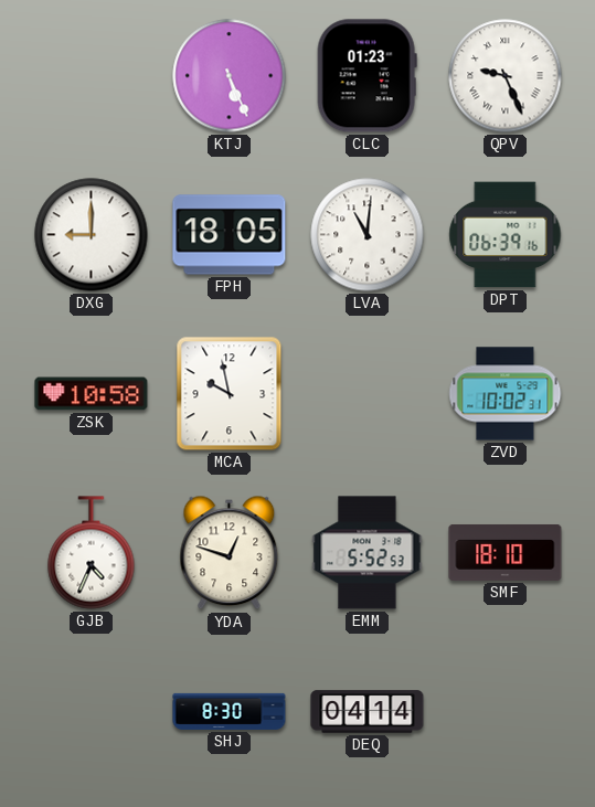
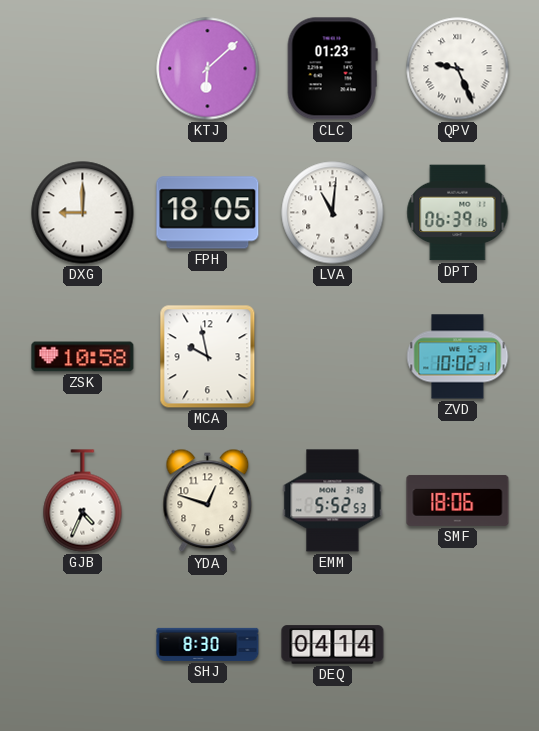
KTJ: 5:26 -> 6:08 (208, 69)
SMF: 18:10 -> 18:06 (458, 500)
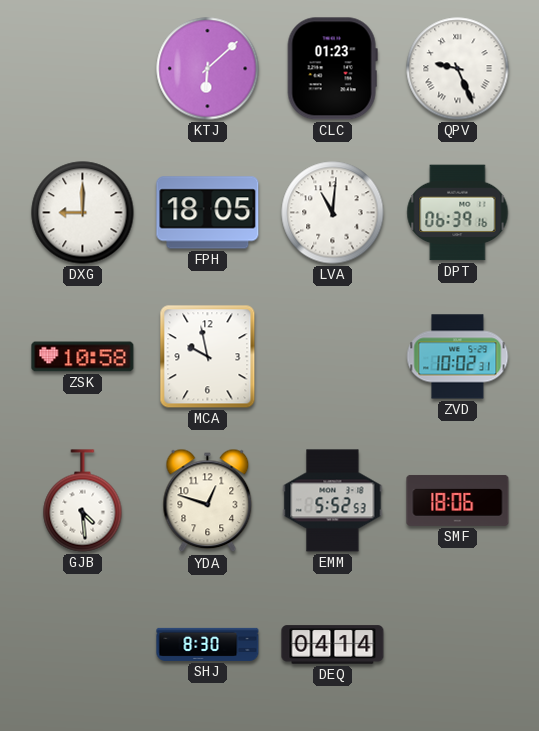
GJB: 4:34 -> 4:29 (83, 501)
